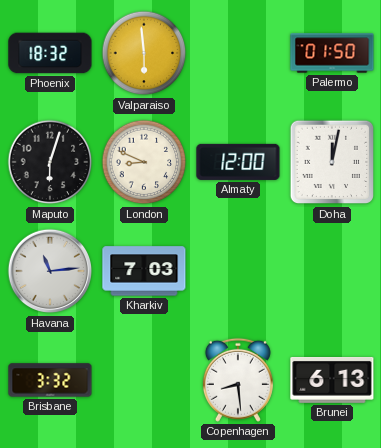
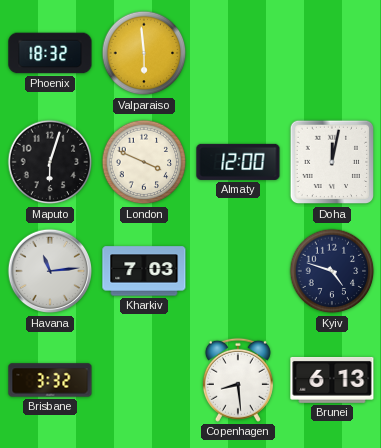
Palermo: 01:50 -> none (332, 53)
London: 8:49 -> 3:49 (144, 162)
Kyiv: none -> 4:48 (332, 271)
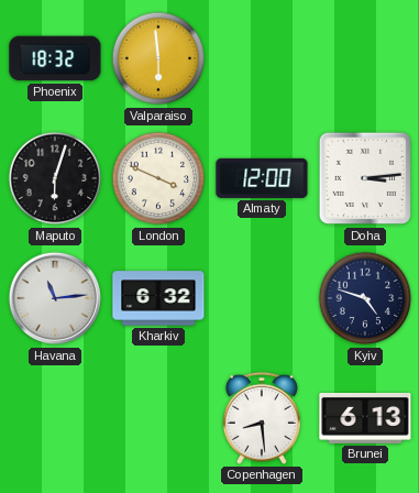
Doha: 12:02 -> 3:14 (365, 178)
Kharkiv: 7:03 -> 6:32 (158, 298)
Brisbane: 3:32 -> none (50, 380)
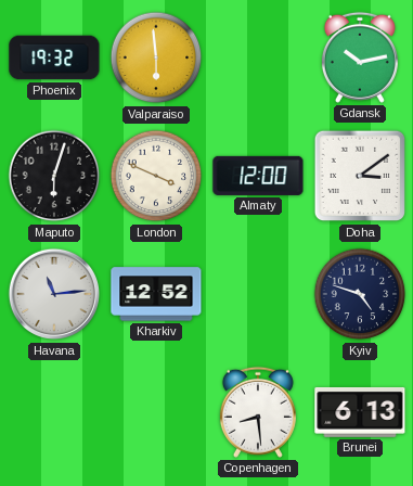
Phoenix: 18:32 -> 19:32 (54, 57)
Gdansk: none -> 10:13 (360, 57)
Doha: 3:14 -> 3:09 (360, 176)
Kharkiv: 6:32 -> 12:52 (156, 294)
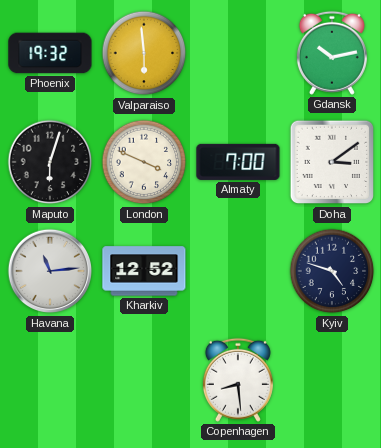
Almaty: 12:00 -> 7:00 (238, 162)
Brunei: 6:13 -> none (360, 412)
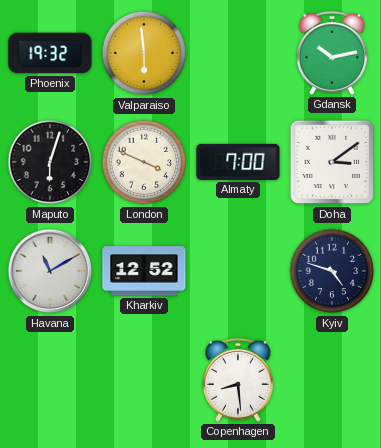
Havana: 11:14 -> 11:10 (50, 271)
